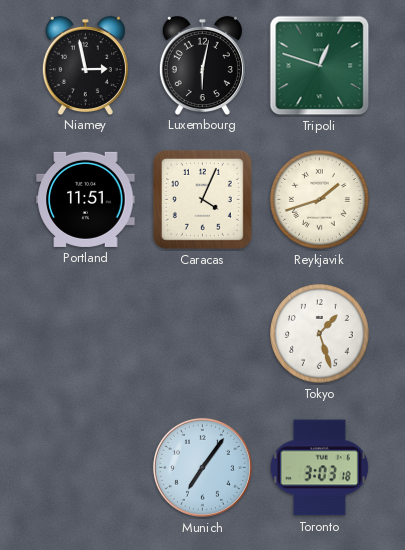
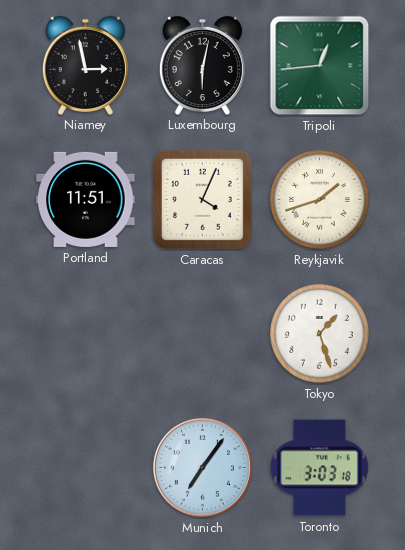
Tripoli: 12:48 -> 12:44 (320, 66)
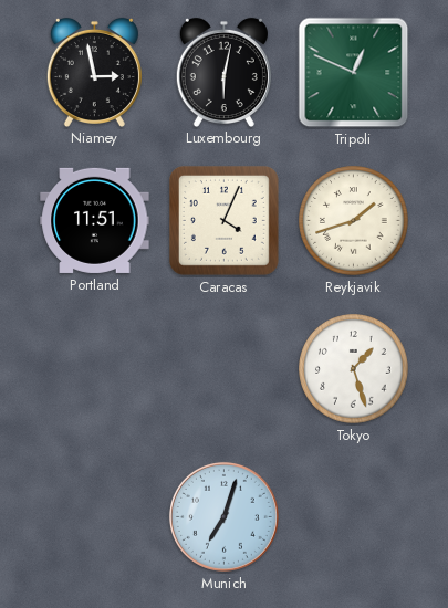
Tripoli: 12:44 -> 12:49 (354, 73)
Munich: 7:06 -> 7:03 (223, 516)
Toronto: 3:03 -> none (319, 468)
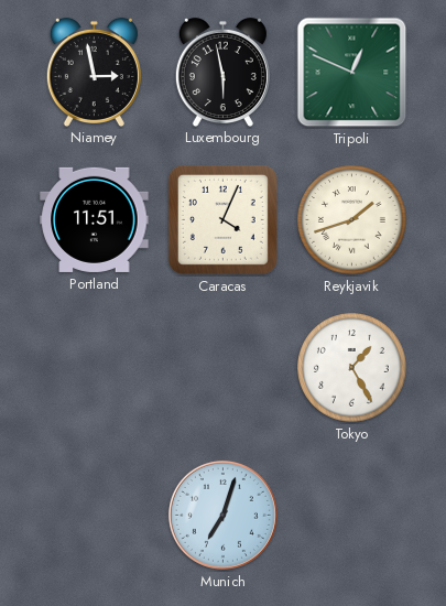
Luxembourg: 6:02 -> 5:58 (222, 72)
Tokyo: 1:27 -> 1:25 (352, 368)
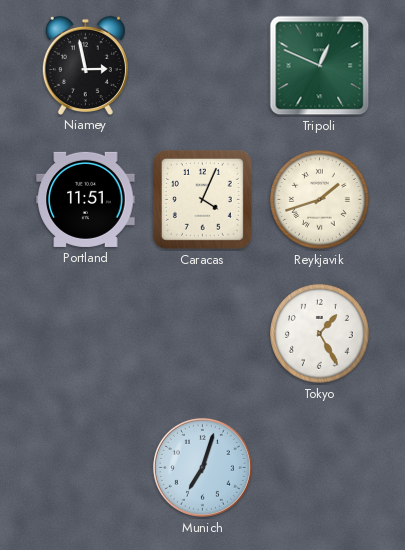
Luxembourg: 5:58 -> none (222, 72)
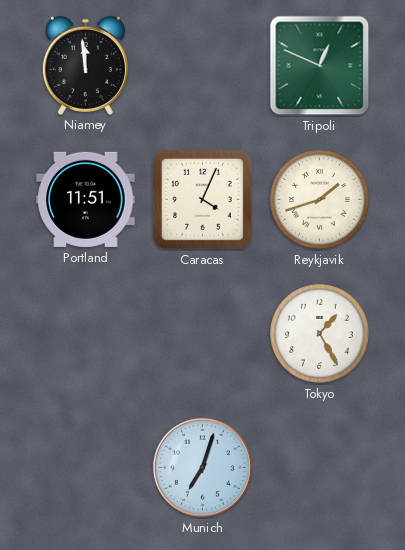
Niamey: 2:58 -> 11:59 (85, 65)
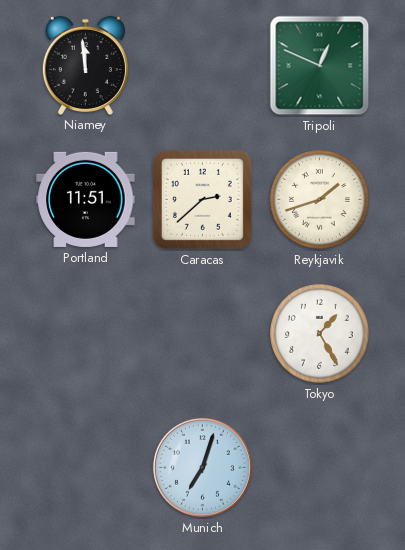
Caracas: 4:04 -> 2:38 (202, 199)
